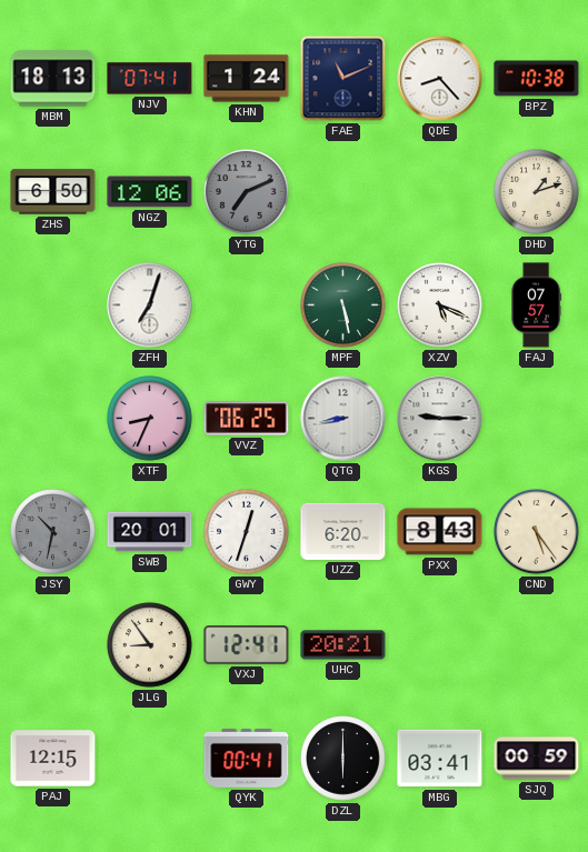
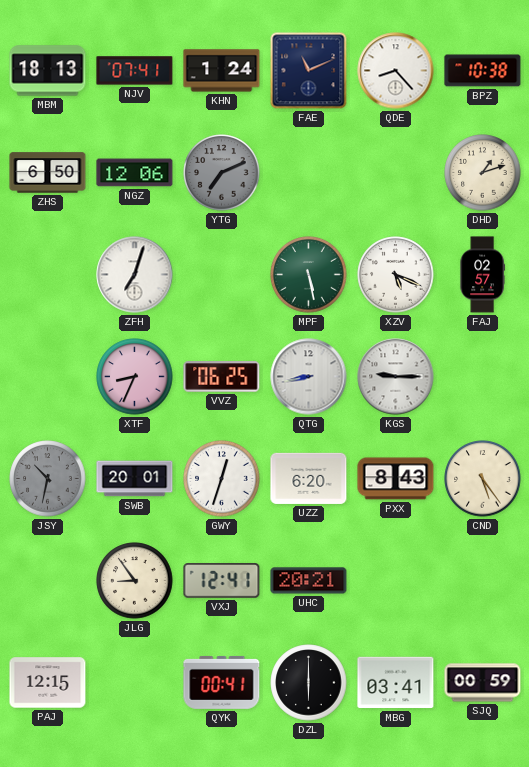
FAJ: 07:57 -> 02:57 (482, 275)
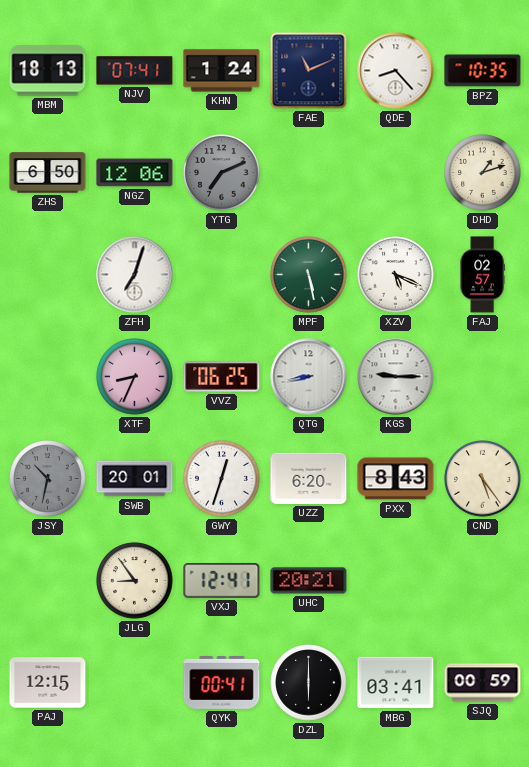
BPZ: 10:38 -> 10:35 (483, 71)
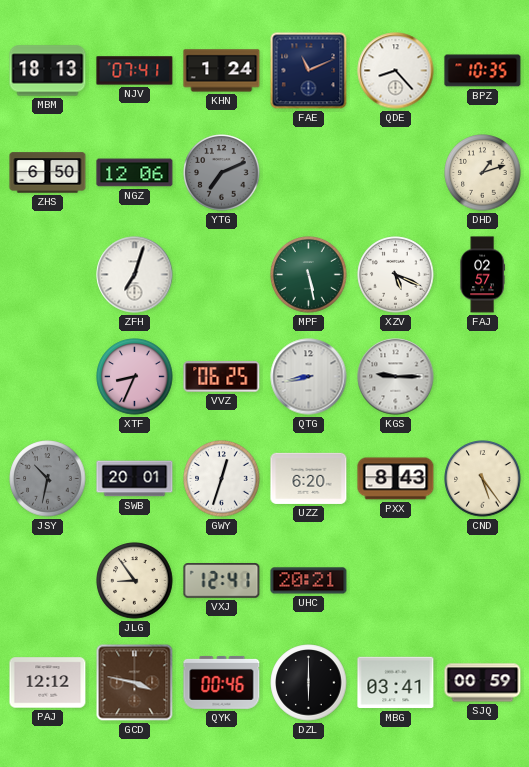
PAJ: 12:15 -> 12:12 (48, 683)
GCD: none -> 3:47 (135, 683)
QYK: 00:41 -> 00:46 (222, 682)
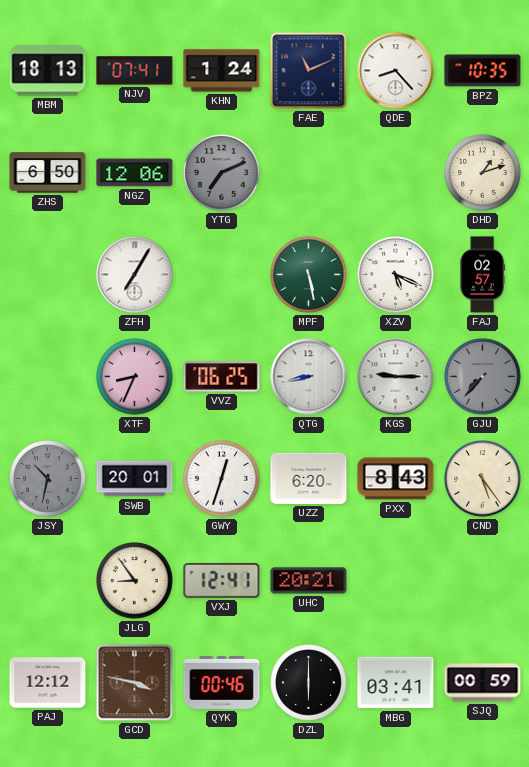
ZFH: 7:03 -> 7:05 (135, 275)
GJU: none -> 7:37 (483, 377)
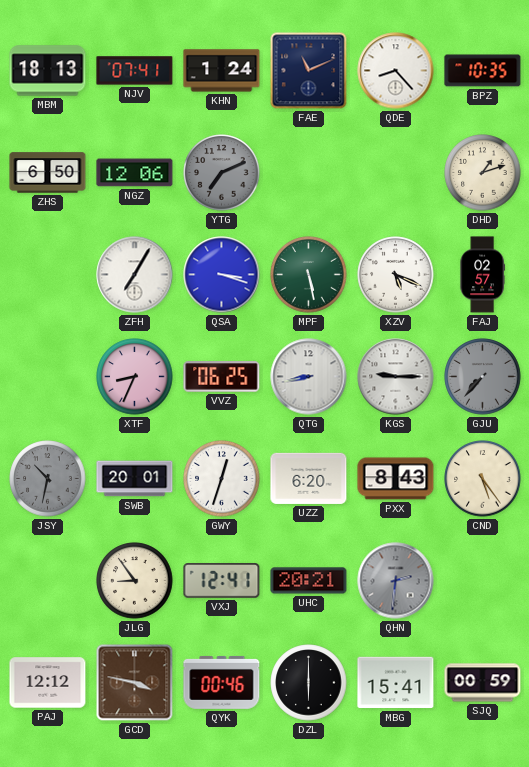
QSA: none -> 3:18 (222, 275)
QHN: none -> 2:31 (396, 581)
MBG: 03:41 -> 15:41 (396, 683)
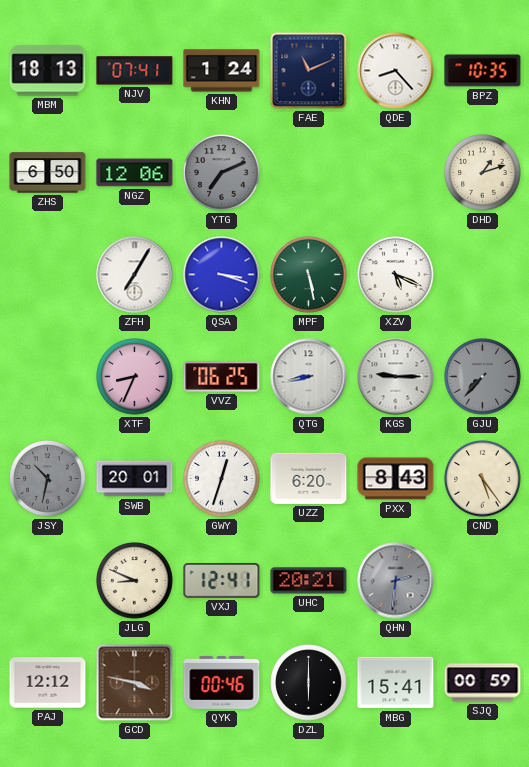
FAJ: 02:57 -> none (482, 275)
JLG: 8:54 -> 8:49 (135, 581)
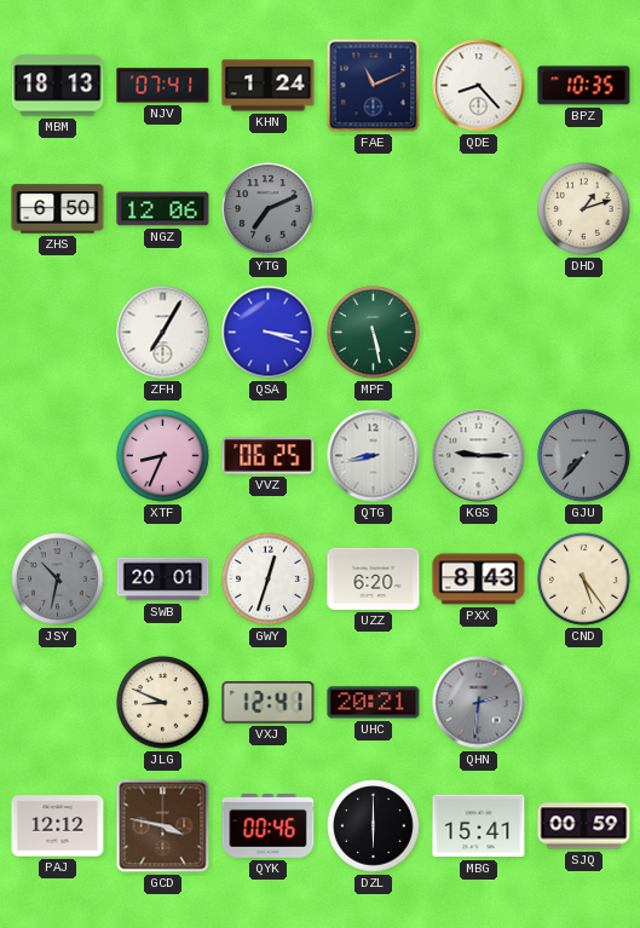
XZV: 5:19 -> none (396, 275)
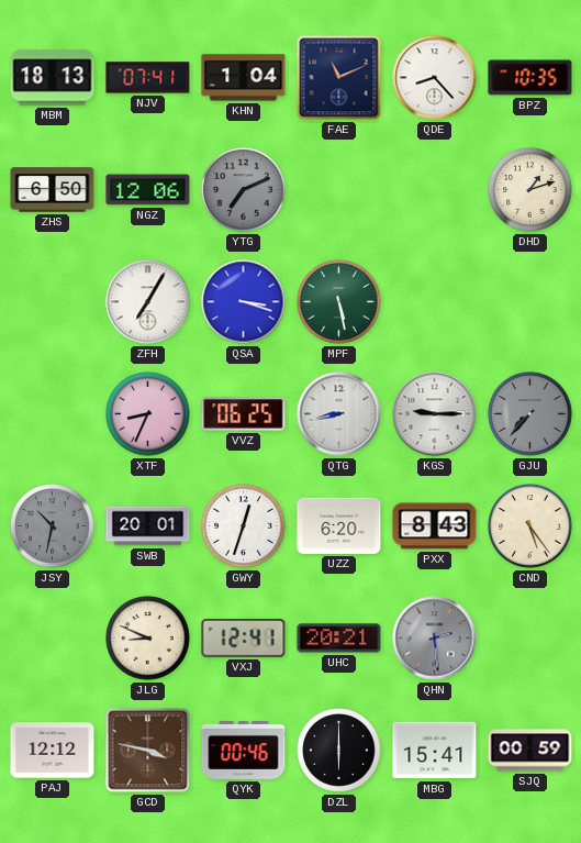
KHN: 1:24 -> 1:04 (244, 78)
QHN: 2:31 -> 2:29 (435, 639)
